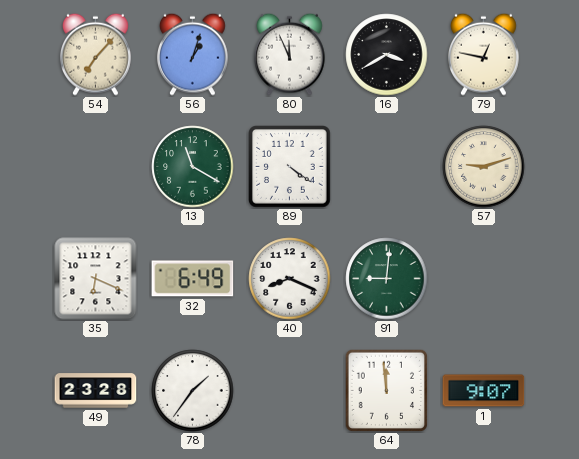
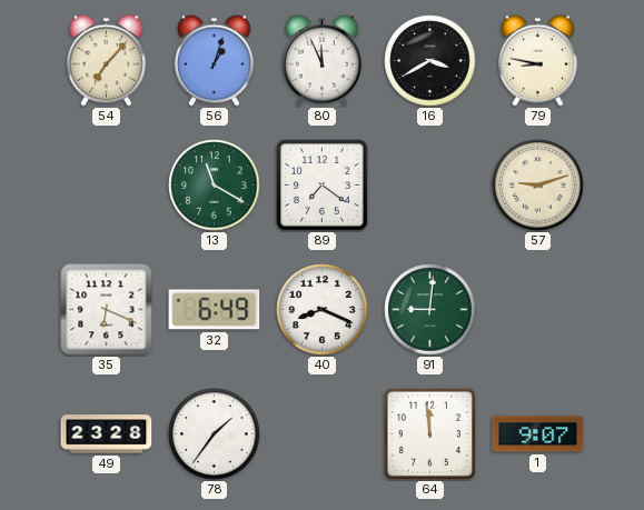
79: 12:47 -> 8:47 (538, 60)
89: 4:21 -> 7:21 (323, 186)
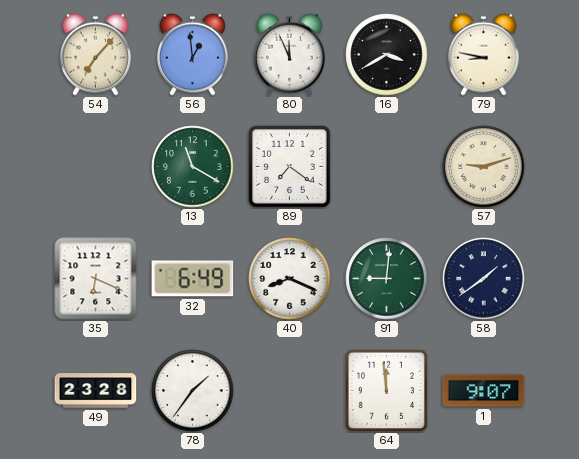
56: 1:03 -> 12:59 (193, 54)
58: none -> 1:39 (484, 279)
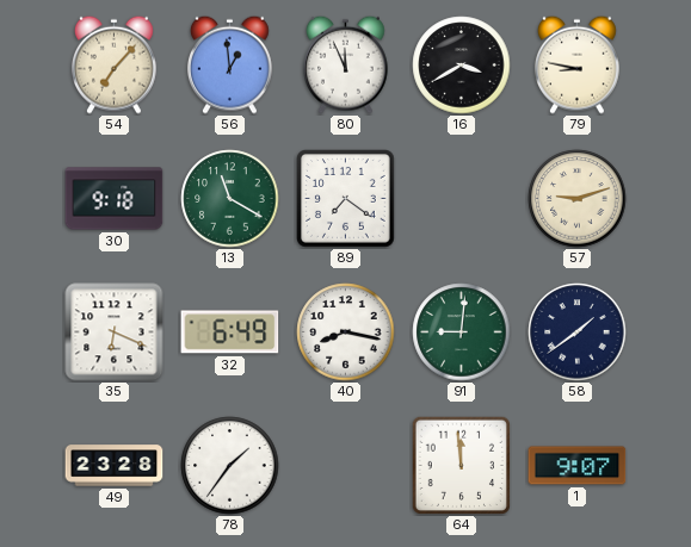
30: none -> 9:18 (115, 199)
40: 8:19 -> 8:17 (346, 332)
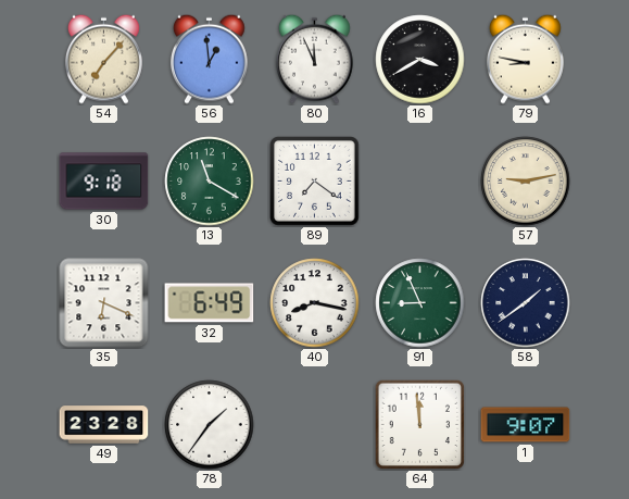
57: 9:12 -> 9:13 (526, 182)
91: 9:01 -> 8:56 (420, 303)
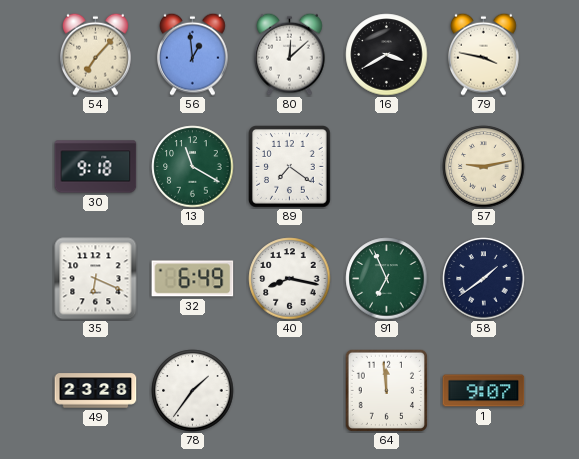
80: 11:56 -> 12:08 (290, 54)
79: 8:47 -> 3:47 (484, 54)
91: 8:56 -> 6:56 (387, 279)
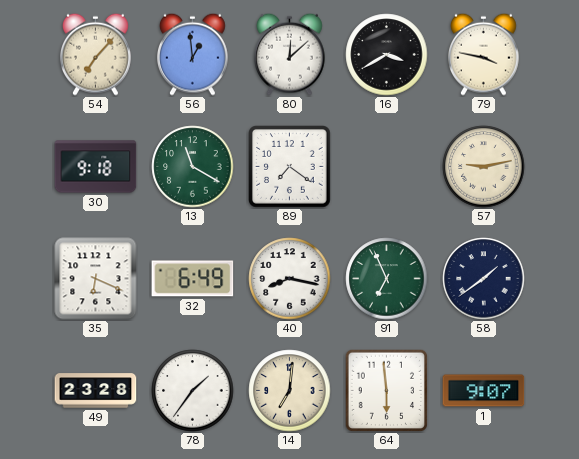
14: none -> 7:01 (290, 391)
64: 11:59 -> 5:59 (386, 390)
